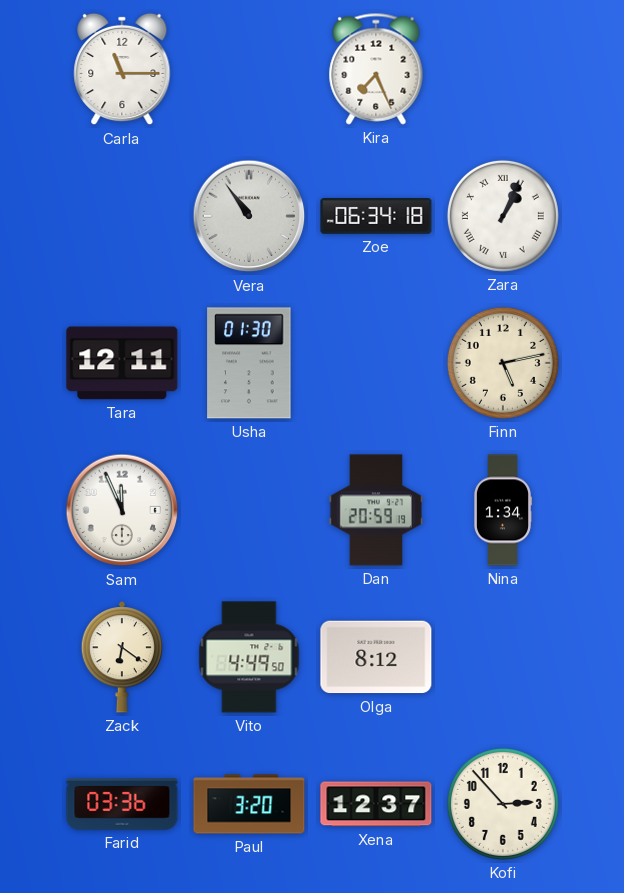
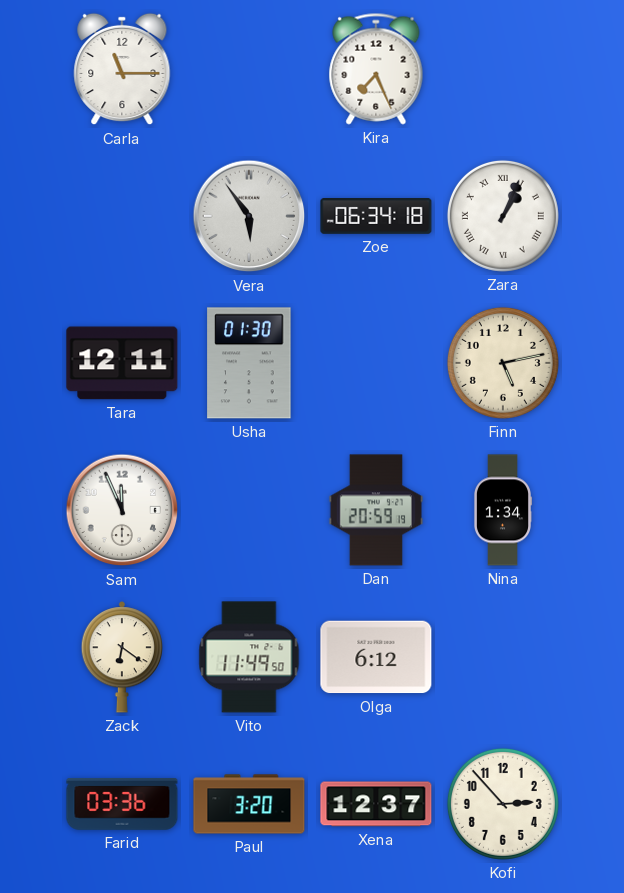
Vera: 10:54 -> 5:54 (249, 216)
Vito: 4:49 -> 11:49 (249, 657)
Olga: 8:12 -> 6:12 (376, 657)
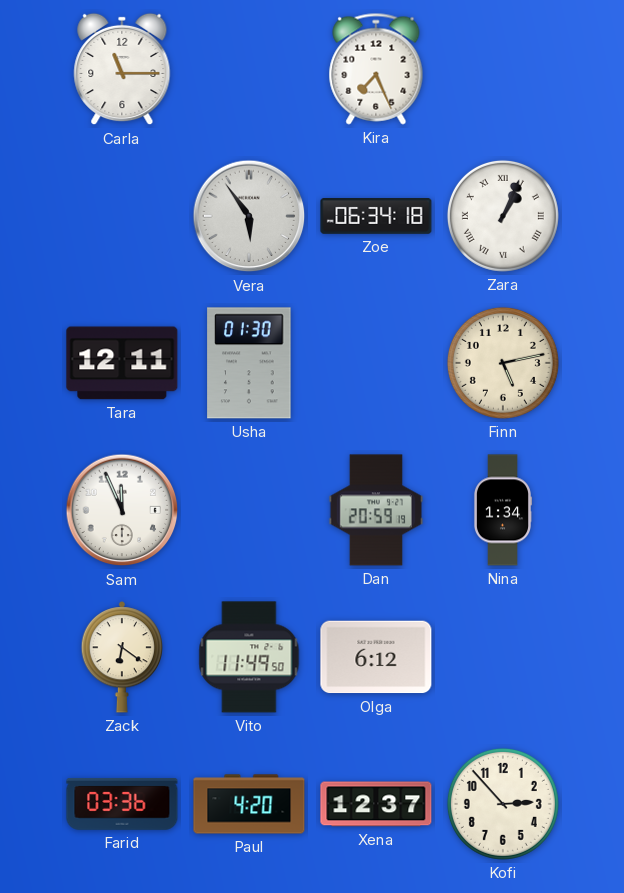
Paul: 3:20 -> 4:20 (249, 804)
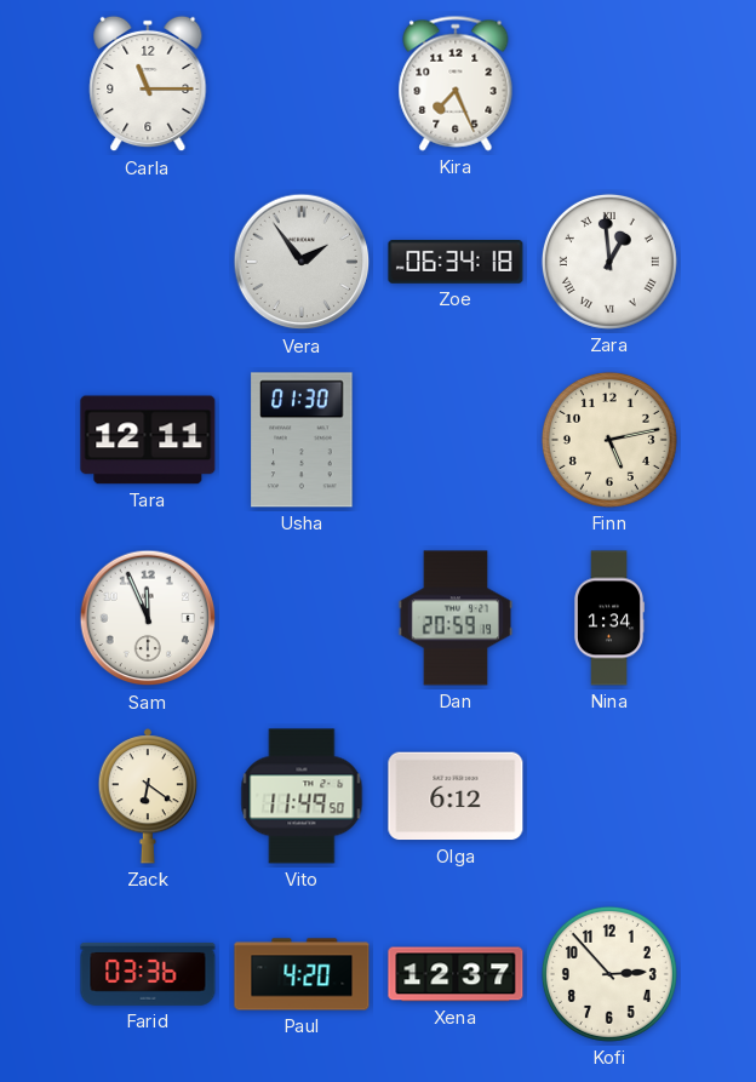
Vera: 5:54 -> 1:54 (302, 262)
Zara: 1:04 -> 12:59 (609, 262)
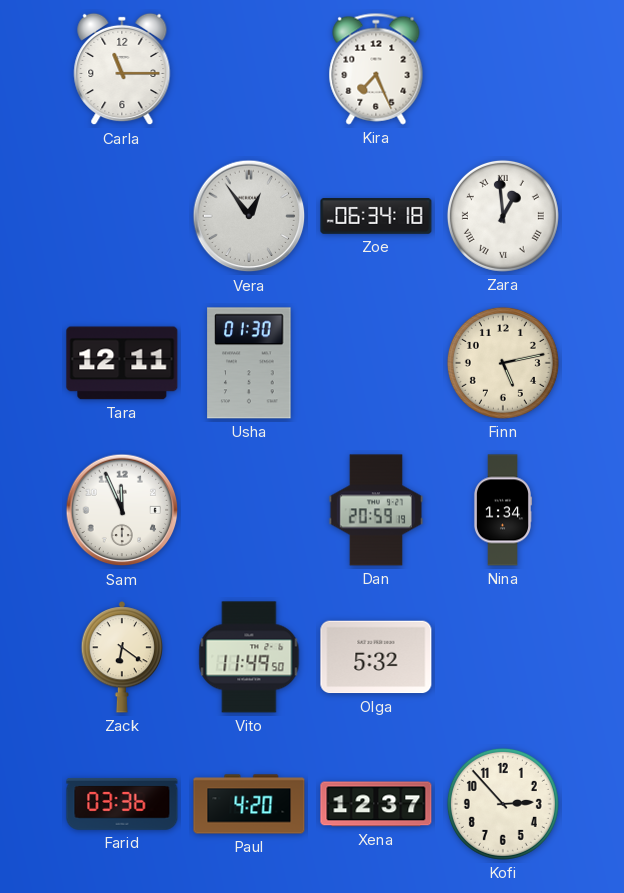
Vera: 1:54 -> 12:54 (249, 216)
Olga: 6:12 -> 5:32 (376, 657)
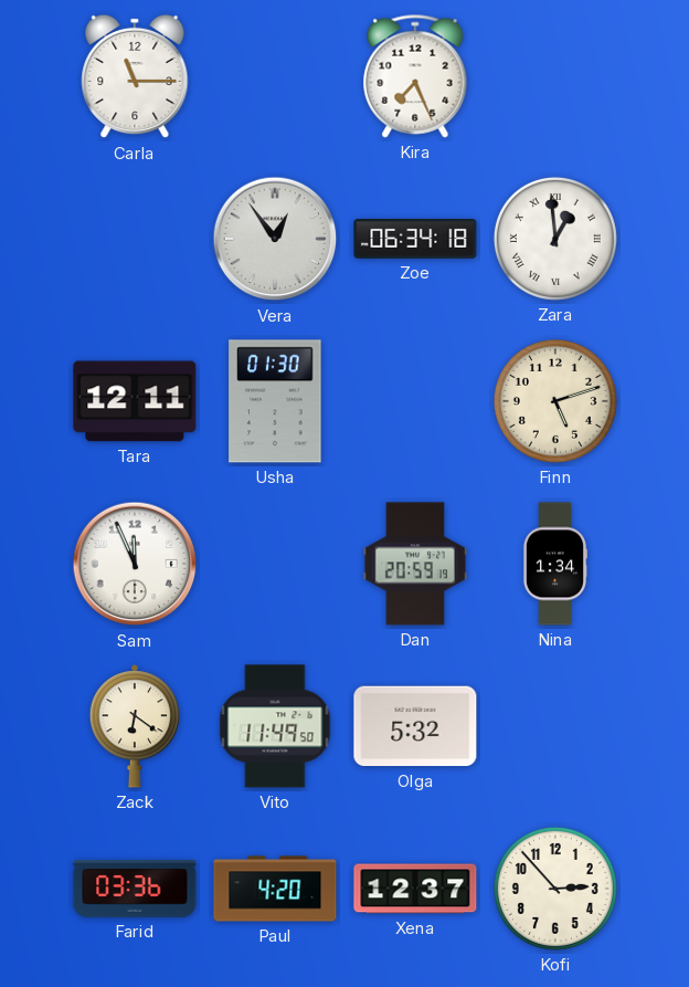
Finn: 5:13 -> 5:12 (555, 401)
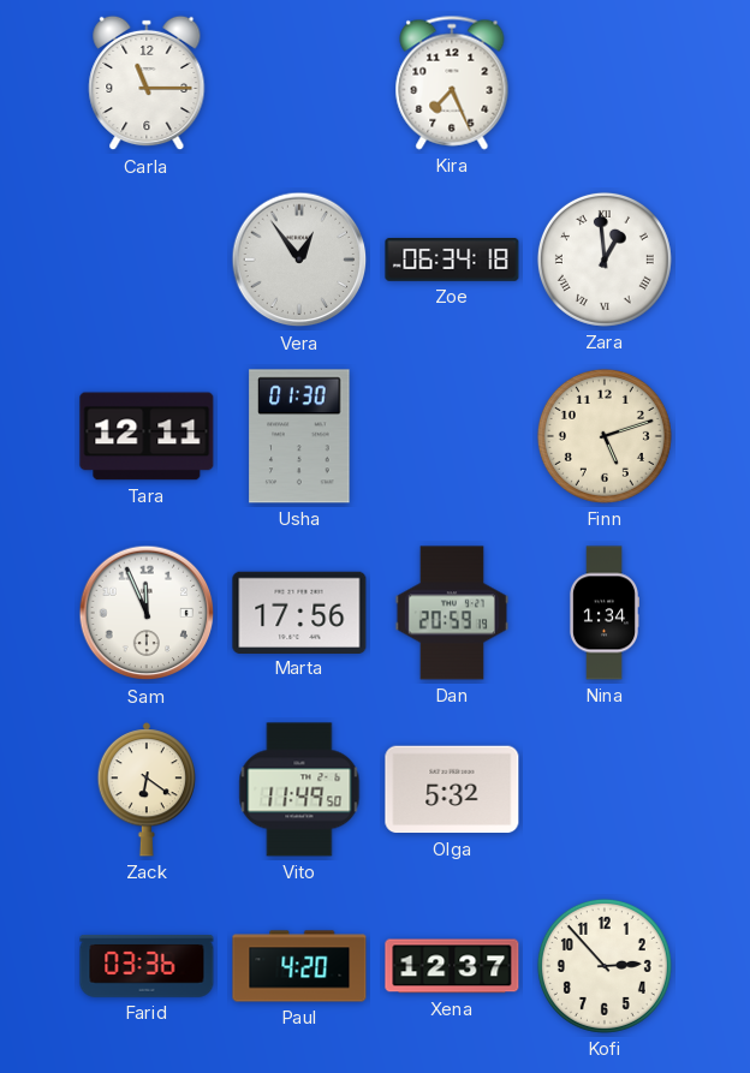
Marta: none -> 17:56 (299, 612)
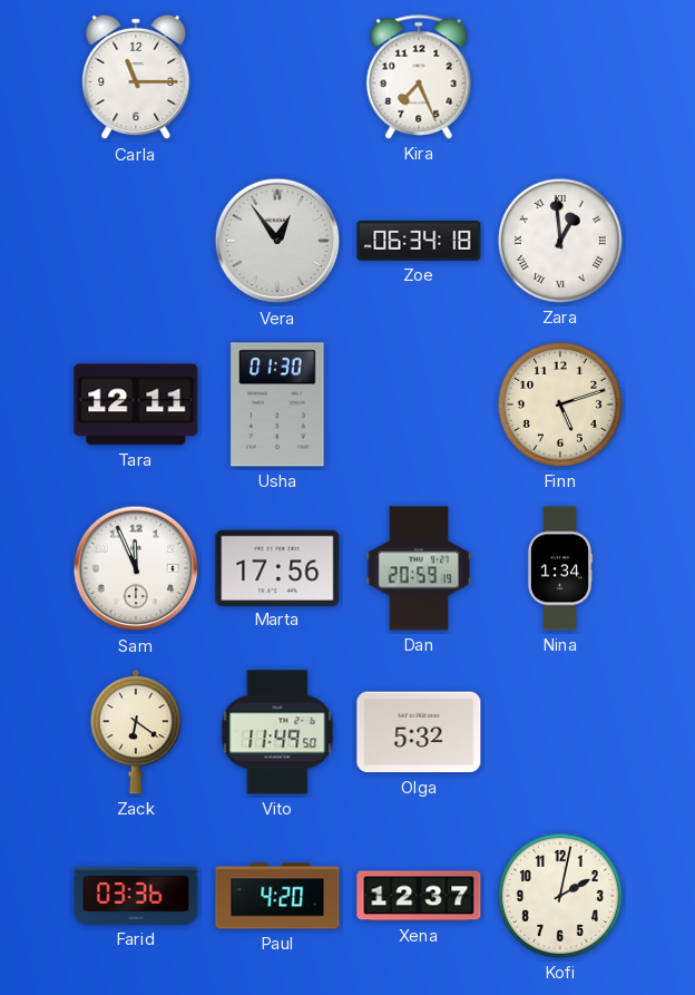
Kofi: 2:53 -> 2:02 (560, 896)
